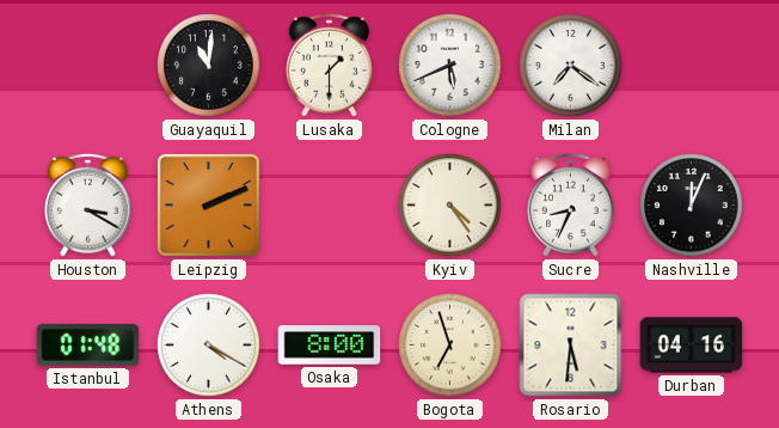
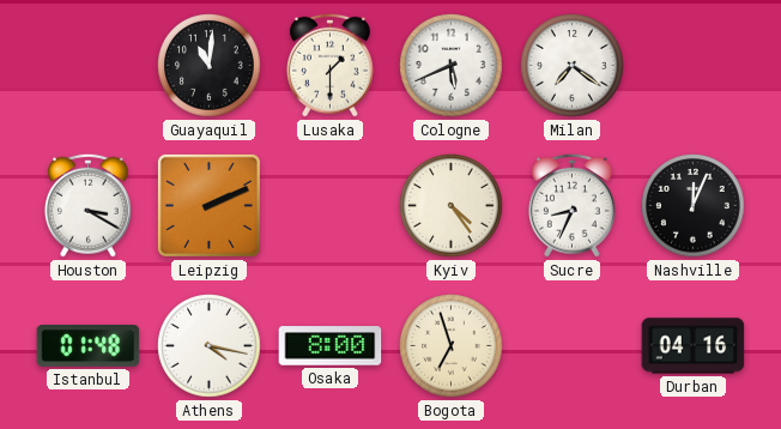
Athens: 4:20 -> 4:17 (210, 346)
Rosario: 5:31 -> none (571, 346)
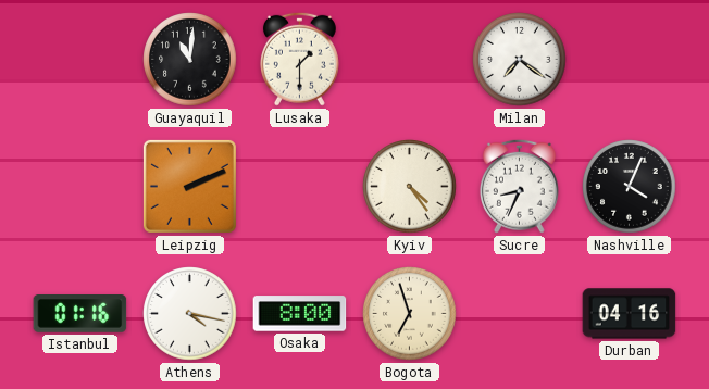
Cologne: 5:41 -> none (452, 66)
Houston: 3:20 -> none (87, 205)
Nashville: 12:04 -> 4:04 (630, 187)
Istanbul: 01:48 -> 01:16 (80, 314)
